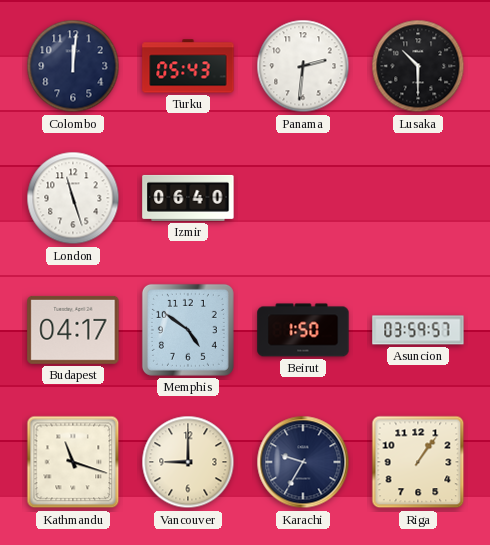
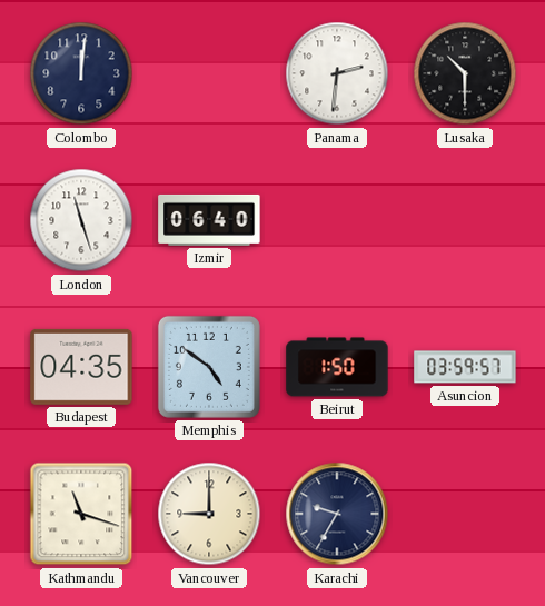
Turku: 05:43 -> none (188, 66)
Budapest: 04:17 -> 04:35 (81, 367)
Riga: 1:06 -> none (418, 462)
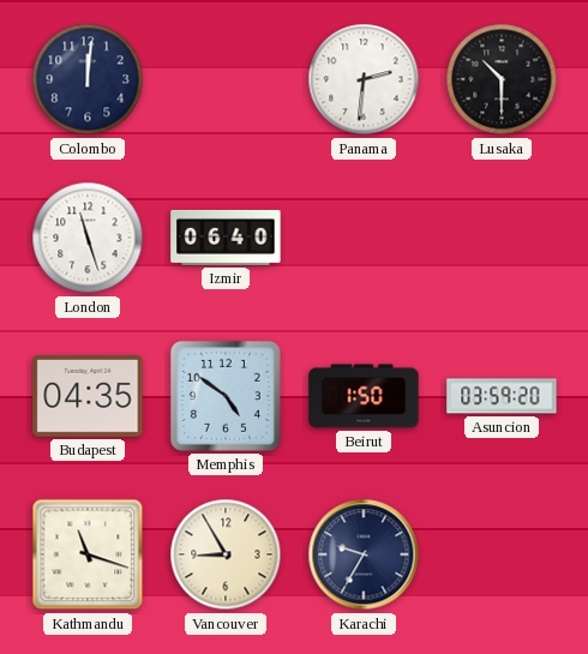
Asuncion: 03:59:57 -> 03:59:20 (502, 396)
Vancouver: 9:00 -> 8:55 (226, 554)
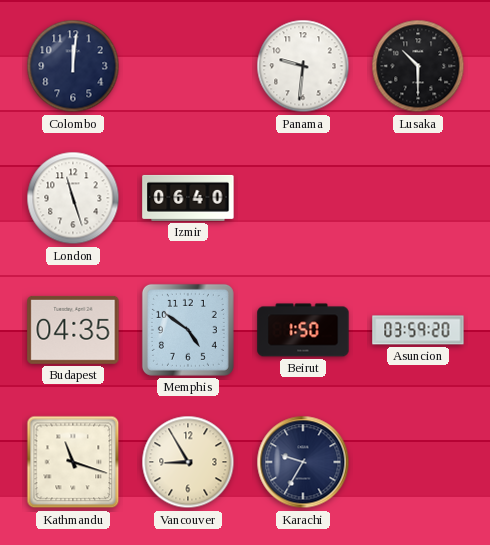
Panama: 2:31 -> 9:31 (303, 66)
